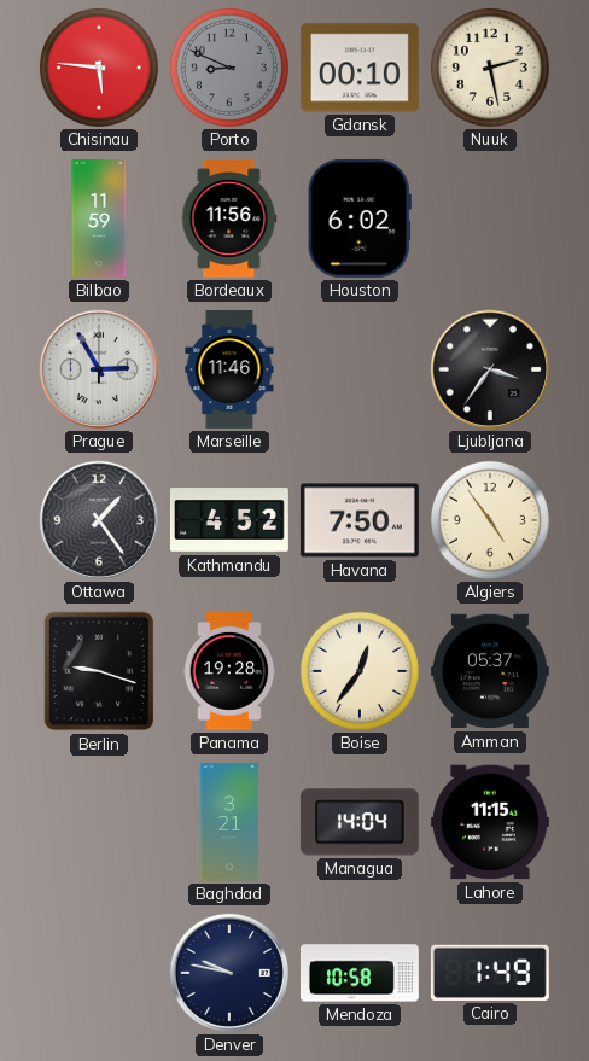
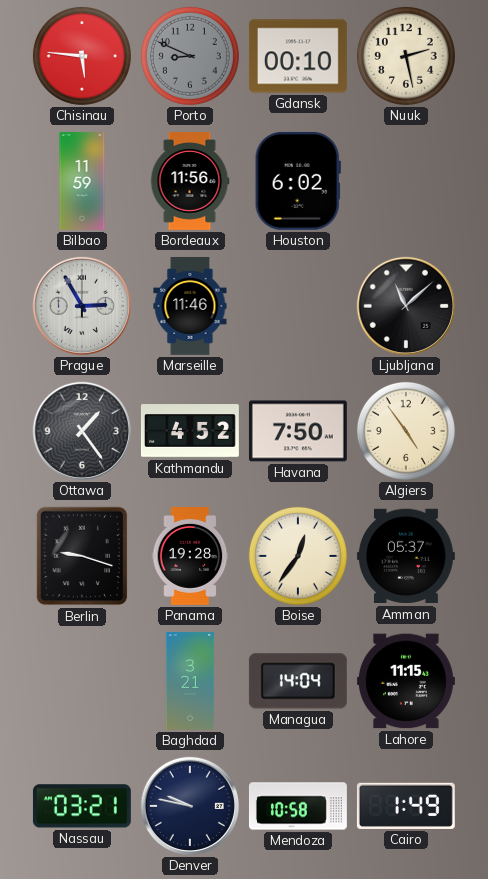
Ljubljana: 3:36 -> 11:08 (406, 306)
Nassau: none -> 03:21 (82, 806)
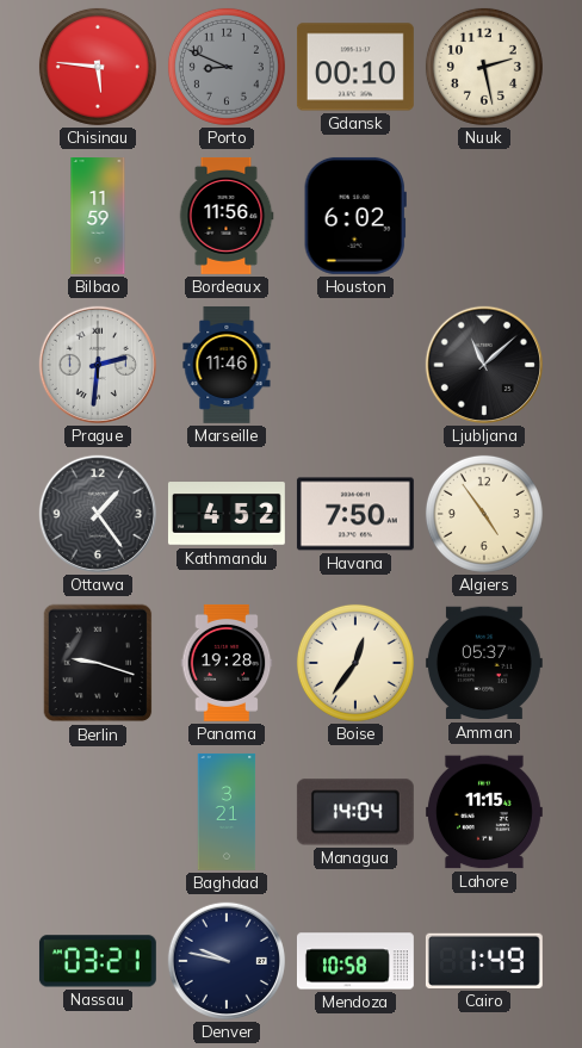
Prague: 2:55 -> 2:31 (98, 365)
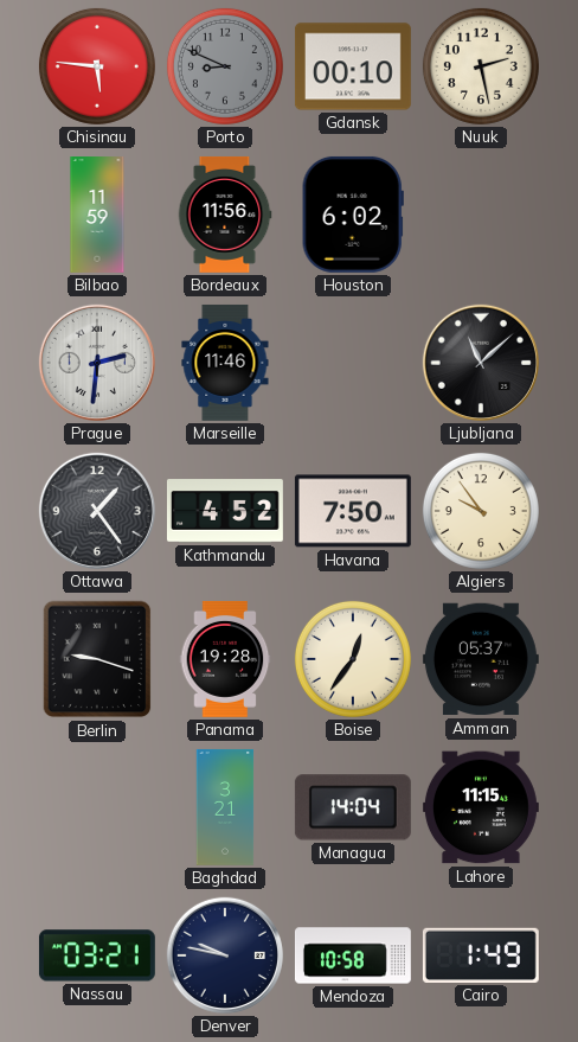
Algiers: 4:54 -> 9:54 (481, 511)
